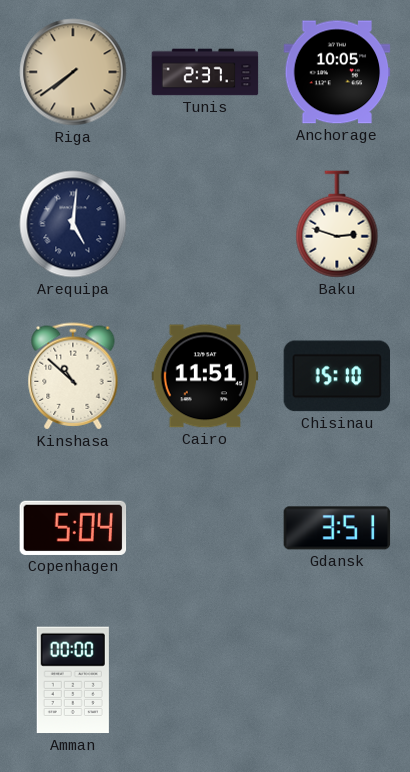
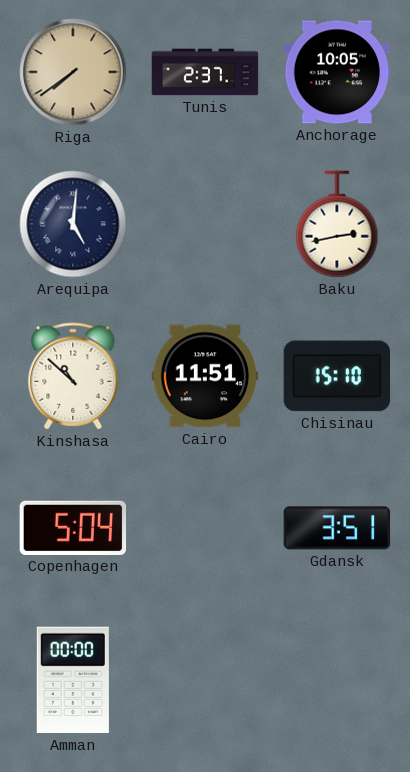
Baku: 2:48 -> 2:43 (337, 224)
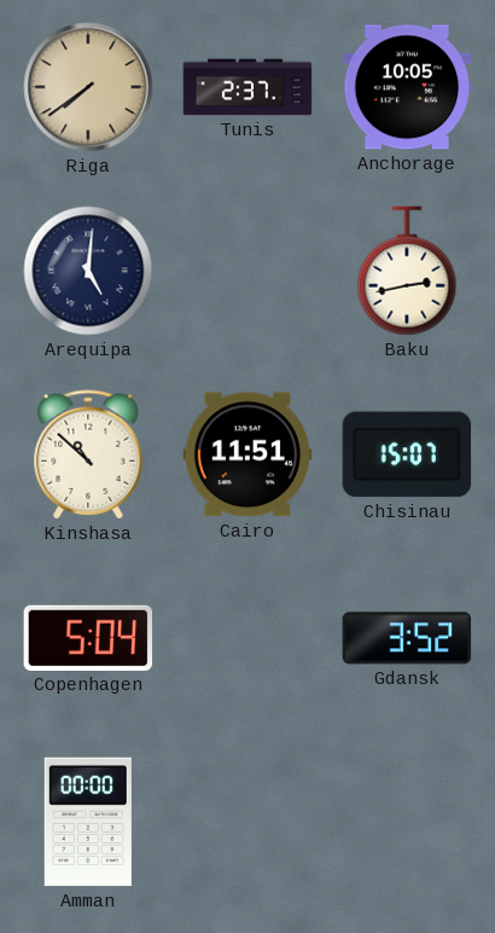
Chisinau: 15:10 -> 15:07 (407, 454)
Gdansk: 3:51 -> 3:52 (407, 638)
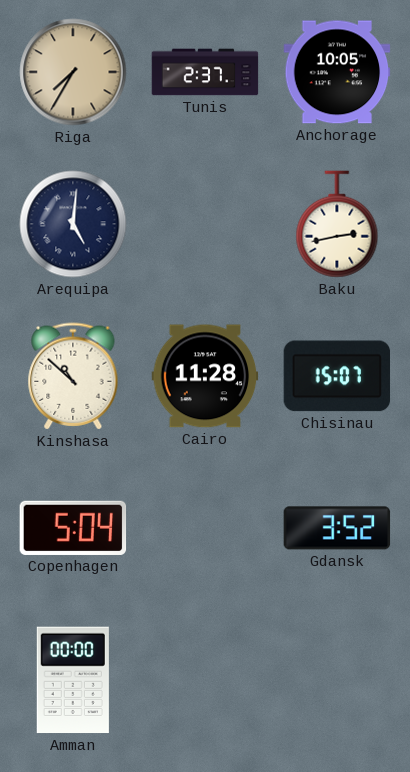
Riga: 7:39 -> 7:35 (73, 72)
Cairo: 11:51 -> 11:28 (205, 376)
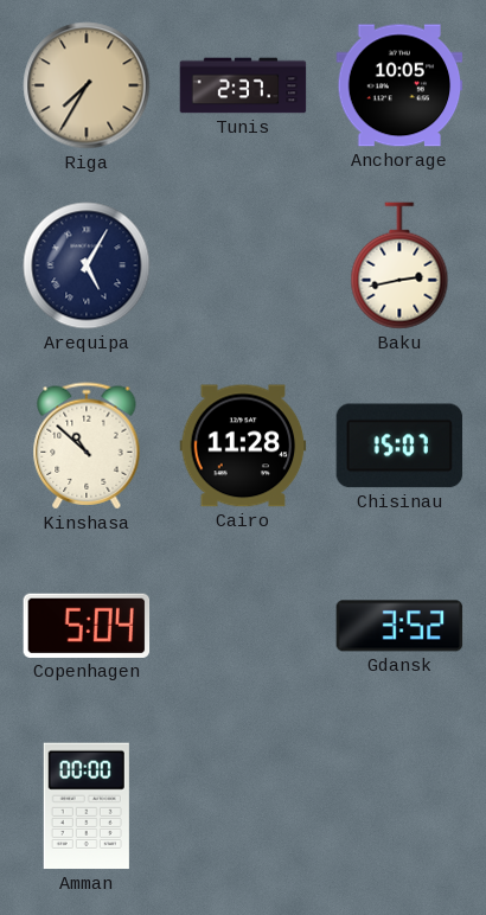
Arequipa: 5:01 -> 5:05 (87, 265)
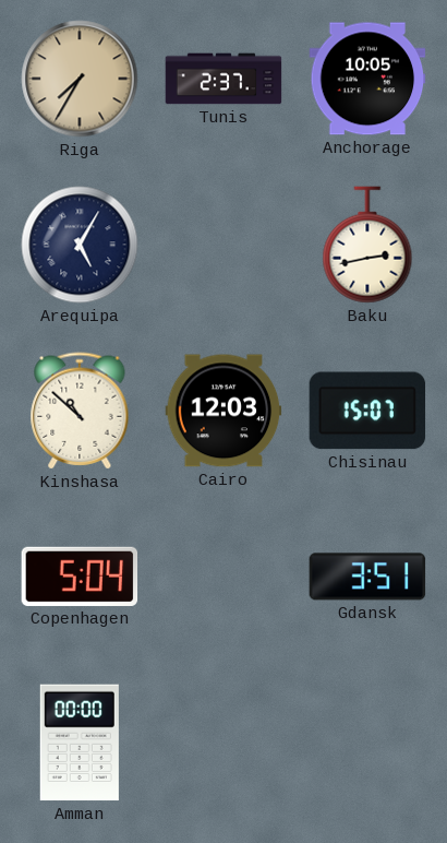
Cairo: 11:28 -> 12:03 (224, 411)
Gdansk: 3:52 -> 3:51 (367, 577)
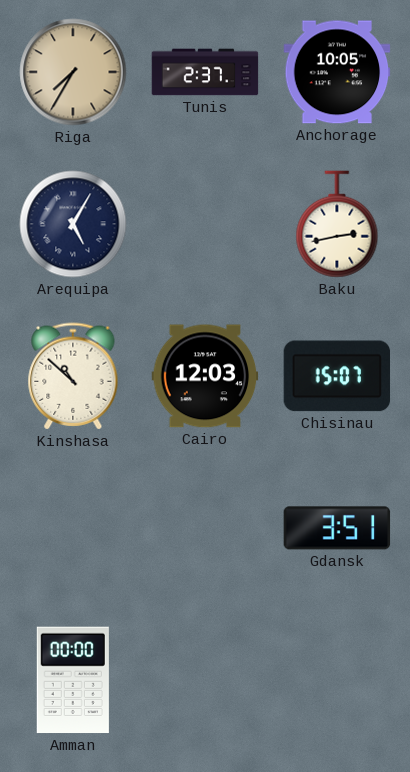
Copenhagen: 5:04 -> none (80, 577)
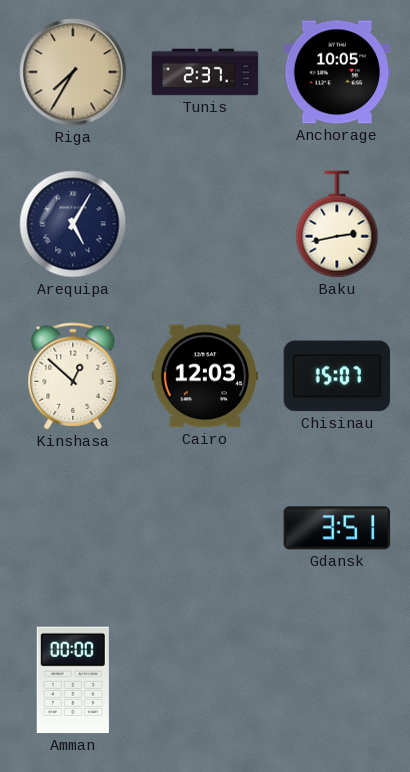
Kinshasa: 10:52 -> 12:52 (73, 376)
